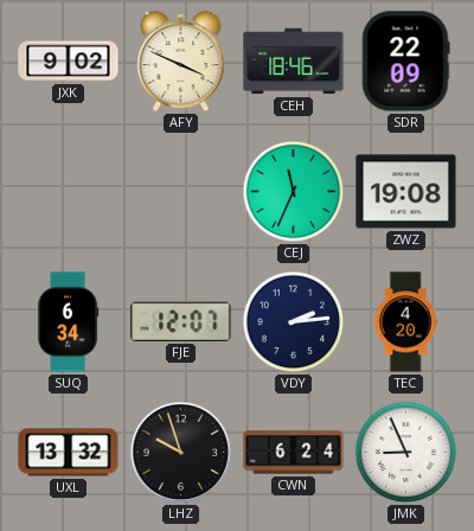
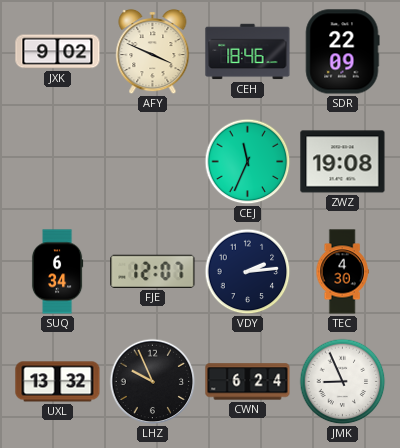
TEC: 4:20 -> 4:30 (342, 272)
LHZ: 9:57 -> 9:56 (153, 382)
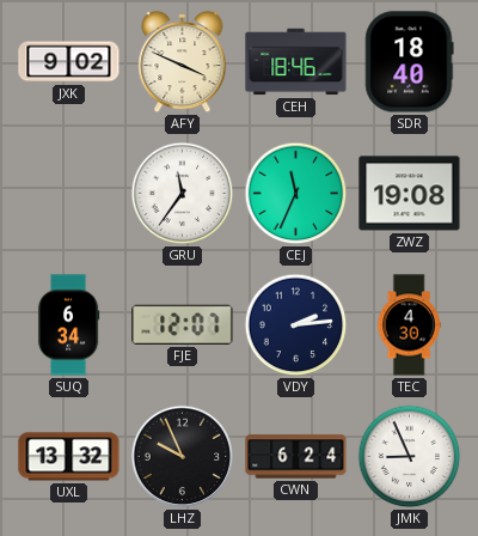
SDR: 22:09 -> 18:40 (409, 62)
GRU: none -> 11:36 (183, 194)
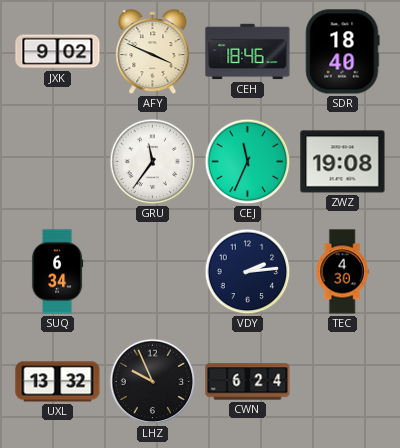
FJE: 12:07 -> none (183, 324)
JMK: 8:56 -> none (410, 457)
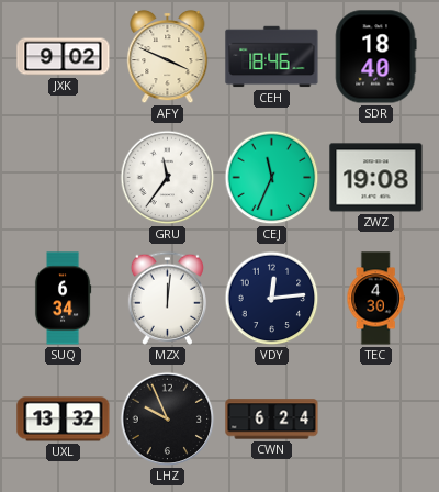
MZX: none -> 12:01 (167, 298)
VDY: 2:14 -> 12:14 (272, 299)
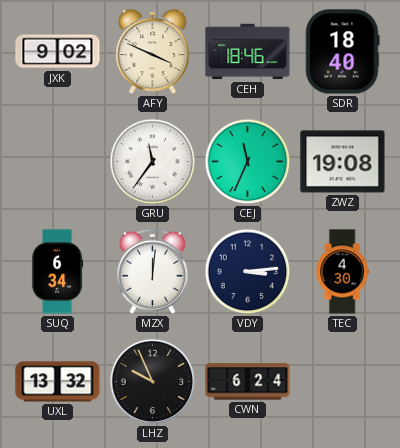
VDY: 12:14 -> 3:14 (248, 272)
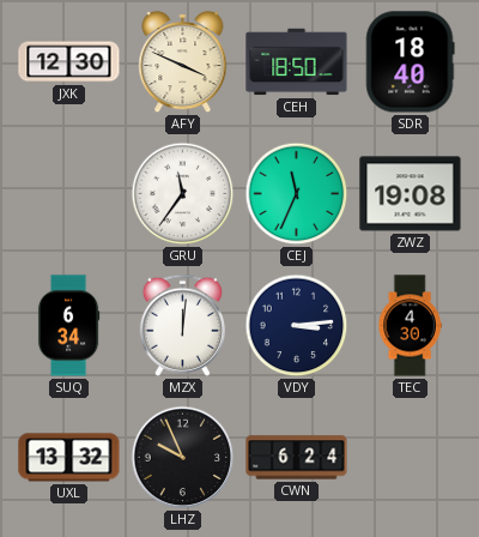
JXK: 9:02 -> 12:30 (69, 62)
CEH: 18:46 -> 18:50 (297, 62)
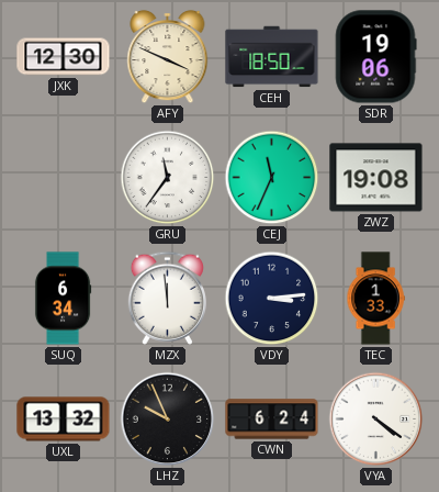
SDR: 18:40 -> 19:06 (375, 57)
MZX: 12:01 -> 11:59 (167, 298)
TEC: 4:30 -> 1:33 (375, 299)
VYA: none -> 4:21 (376, 420)
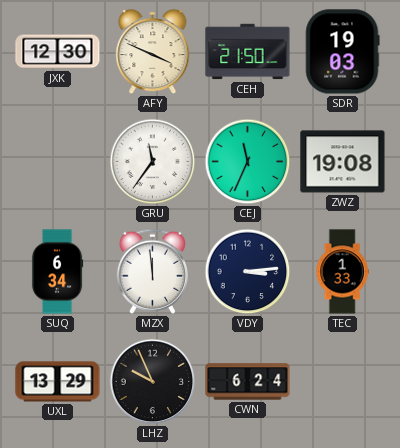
CEH: 18:50 -> 21:50 (248, 52)
SDR: 19:06 -> 19:03 (342, 52)
UXL: 13:32 -> 13:29 (58, 382)
VYA: 4:21 -> none (376, 420)
